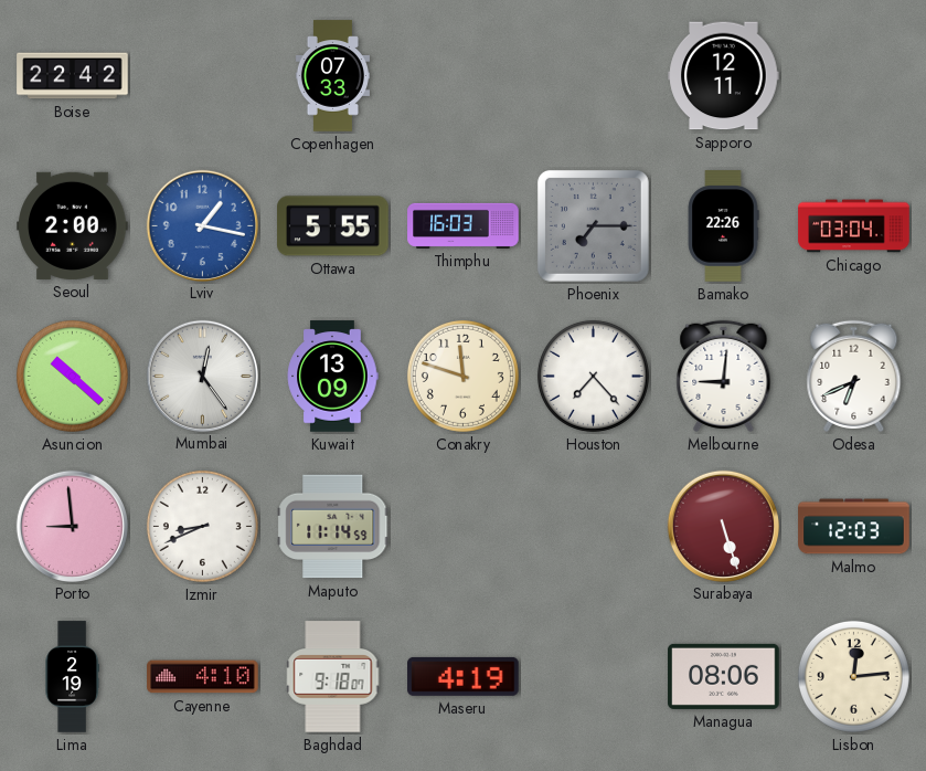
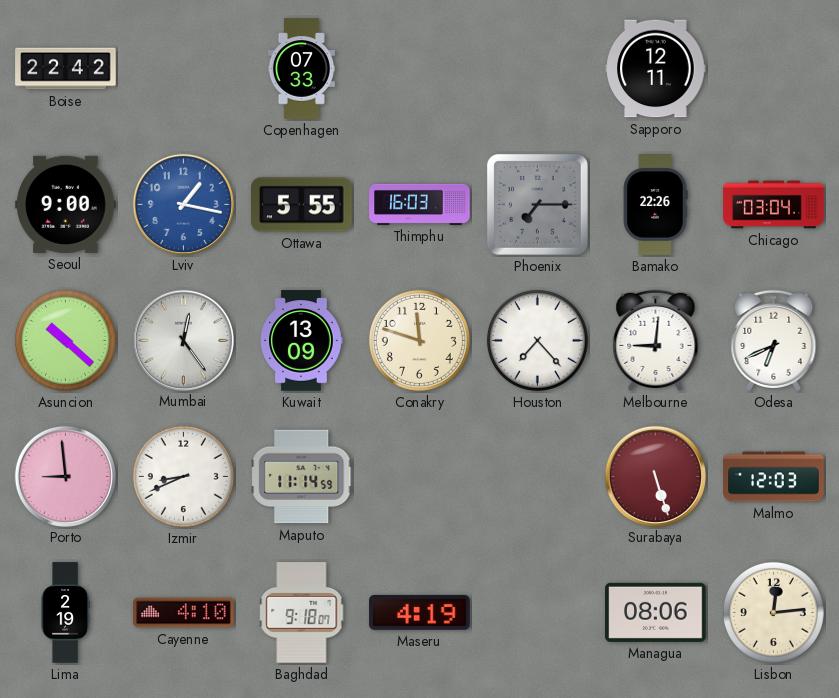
Seoul: 2:00 -> 9:00 (66, 204)
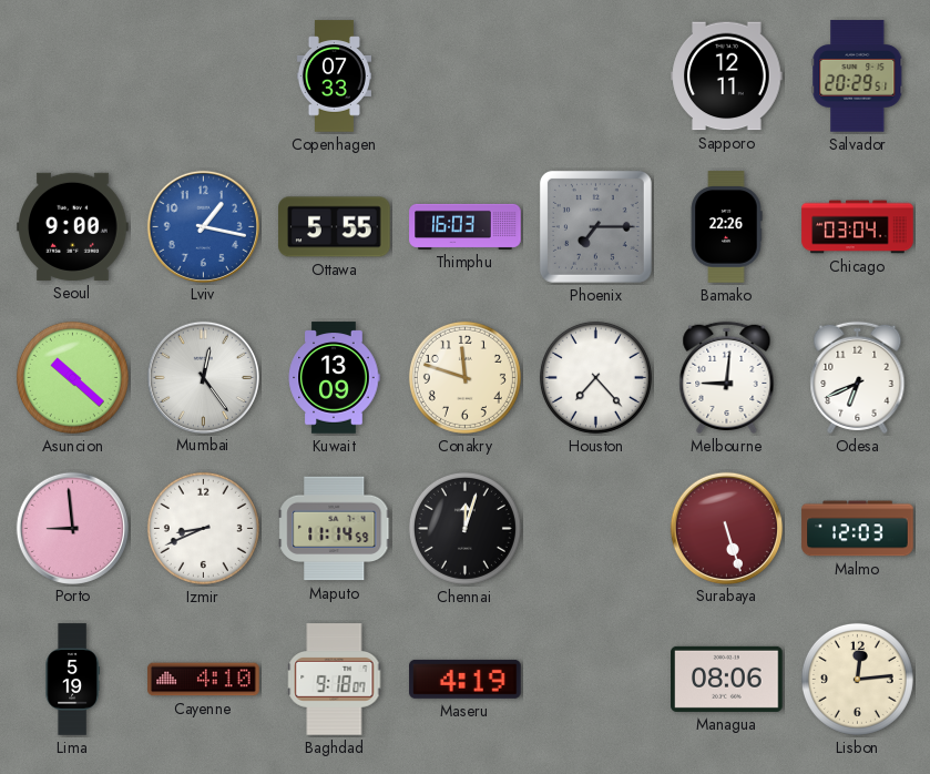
Boise: 22:42 -> none (66, 69)
Salvador: none -> 20:29 (858, 77)
Chennai: none -> 12:03 (464, 528)
Lima: 2:19 -> 5:19 (72, 680)
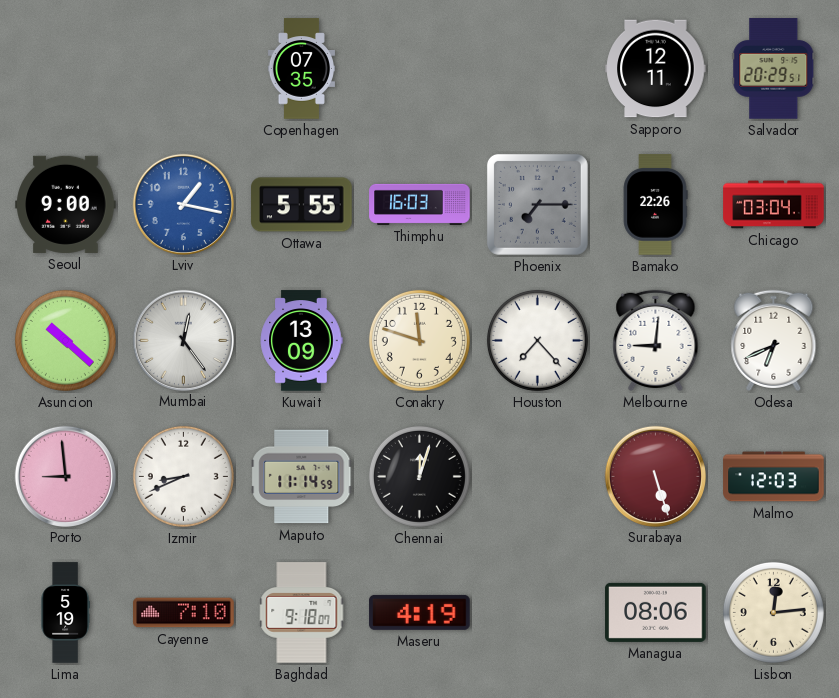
Copenhagen: 07:33 -> 07:35 (301, 69)
Cayenne: 4:10 -> 7:10 (184, 613)
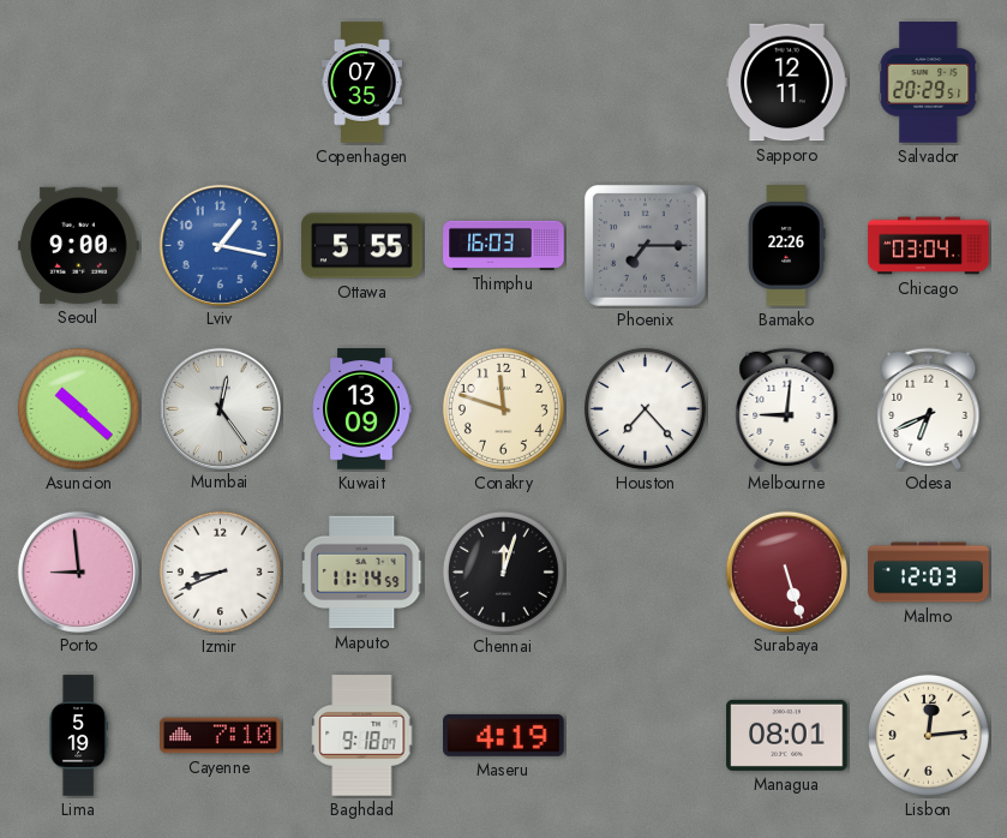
Managua: 08:06 -> 08:01 (787, 735)
